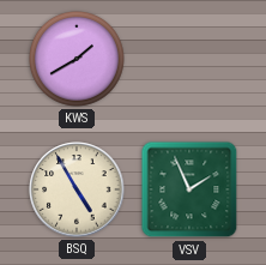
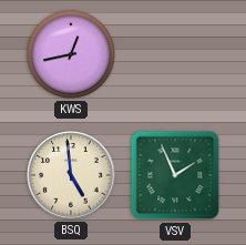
KWS: 1:40 -> 12:43 (72, 55)
BSQ: 4:55 -> 4:59 (71, 175)
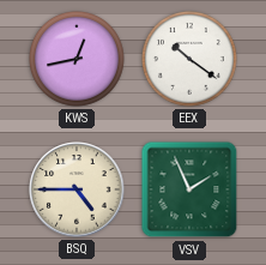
EEX: none -> 10:21 (191, 60)
BSQ: 4:59 -> 4:45 (77, 189)
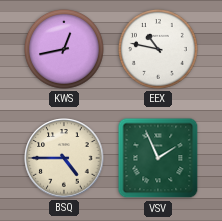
EEX: 10:21 -> 10:47 (159, 50)
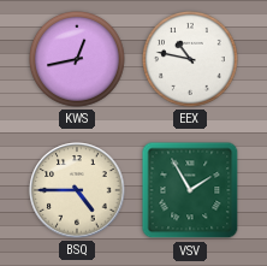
VSV: 1:56 -> 1:55 (190, 190)
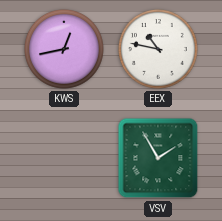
BSQ: 4:45 -> none (77, 190)
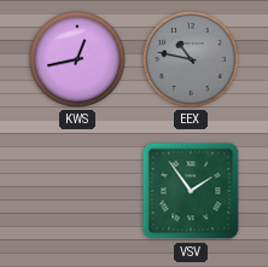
EEX dial: white -> grey (192, 60)
VSV: 1:55 -> 1:54 (191, 191)
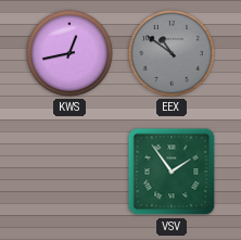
EEX: 10:47 -> 10:51 (173, 54)
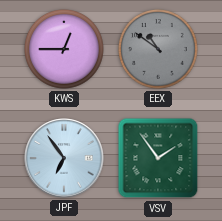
KWS: 12:43 -> 12:45 (65, 50)
JPF: none -> 6:54 (64, 158)
